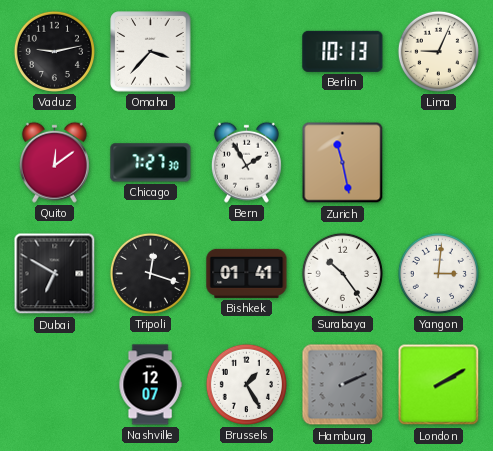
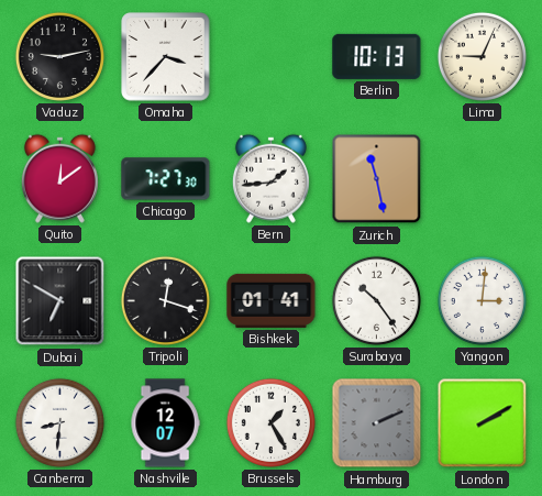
Bern: 1:55 -> 1:44 (270, 178)
Canberra: none -> 8:31 (59, 422)
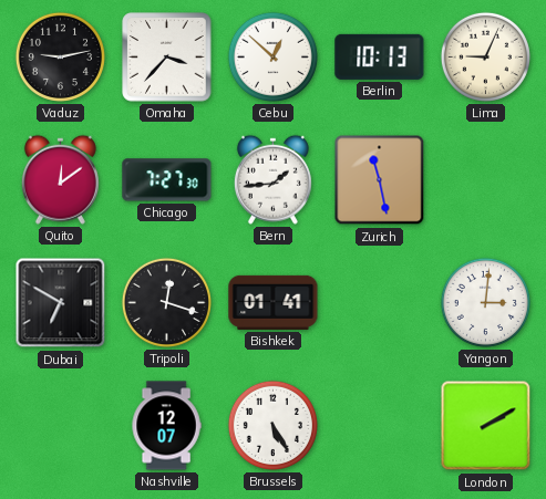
Cebu: none -> 12:52 (272, 56)
Surabaya: 10:24 -> none (376, 300)
Canberra: 8:31 -> none (59, 422)
Brussels: 1:25 -> 5:25 (272, 425)
Hamburg: 2:11 -> none (377, 423)
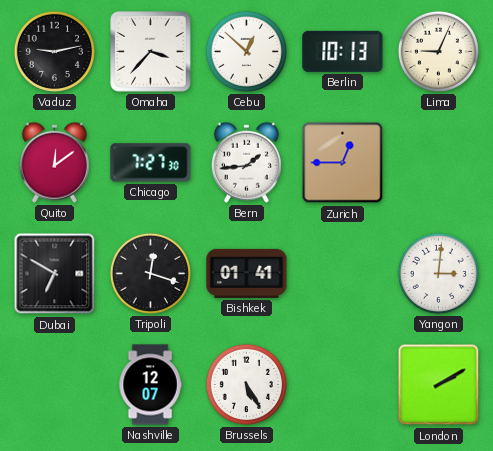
Zurich: 11:28 -> 12:45 (343, 163)
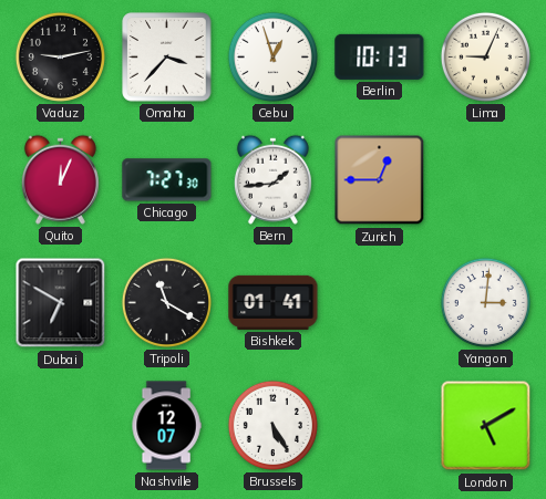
Cebu: 12:52 -> 12:57 (272, 56)
Quito: 12:09 -> 12:04 (60, 179)
Tripoli: 12:18 -> 11:20 (166, 302)
London: 2:10 -> 5:10 (486, 426)
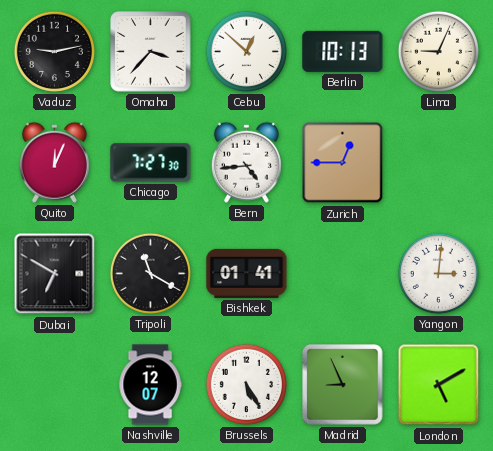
Cebu: 12:57 -> 12:52 (246, 51)
Bern: 1:44 -> 4:44 (246, 162)
Madrid: none -> 8:56 (343, 385)
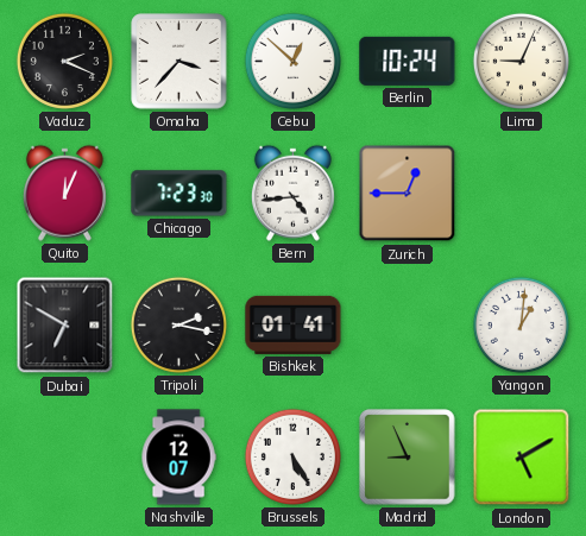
Vaduz: 9:13 -> 2:19 (64, 61)
Berlin: 10:13 -> 10:24 (408, 61)
Chicago: 7:27 -> 7:23 (179, 194)
Tripoli: 11:20 -> 2:17 (178, 324)
Yangon: 3:01 -> 1:01 (521, 324)
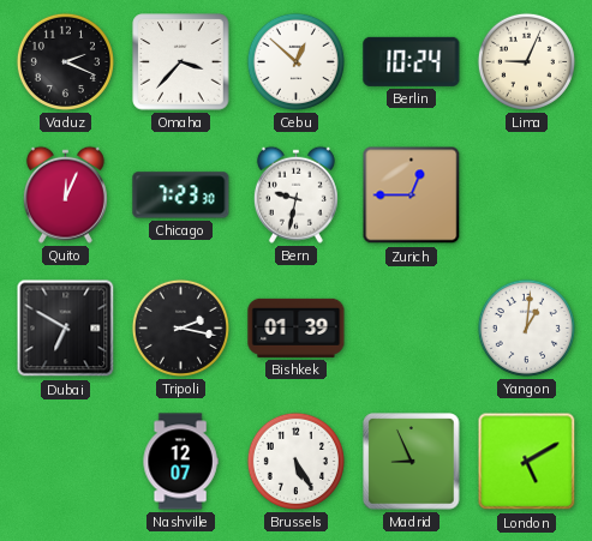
Bern: 4:44 -> 9:32 (295, 194)
Bishkek: 01:41 -> 01:39 (297, 327)
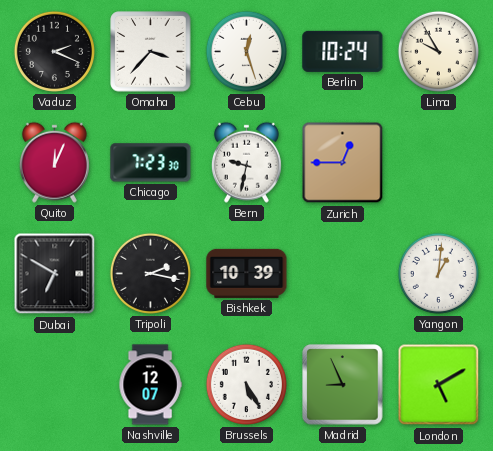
Cebu: 12:52 -> 12:27 (246, 51)
Lima: 9:04 -> 9:55 (438, 51)
Bishkek: 01:39 -> 10:39 (247, 273)
